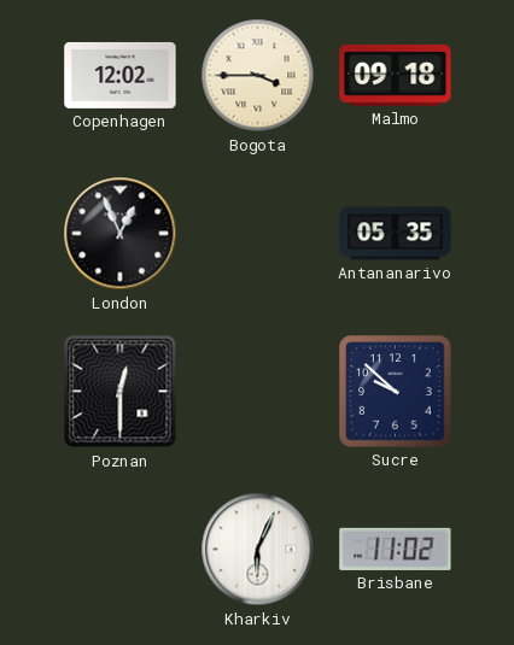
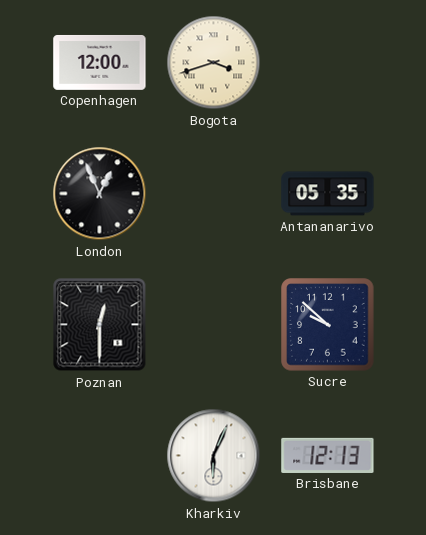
Copenhagen: 12:02 -> 12:00 (100, 62)
Bogota: 3:45 -> 3:42 (214, 63)
Malmo: 09:18 -> none (396, 75)
Brisbane: 11:02 -> 12:13 (328, 455)
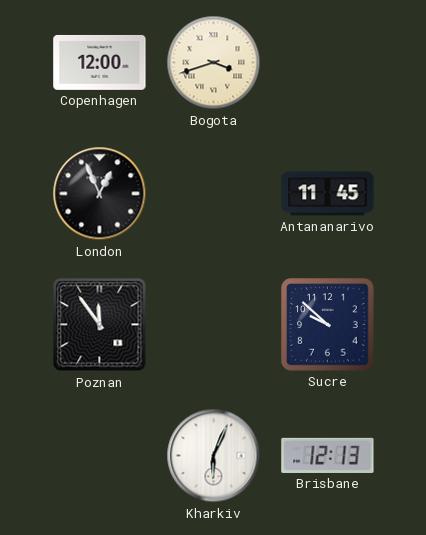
Antananarivo: 05:35 -> 11:45 (328, 194)
Poznan: 12:30 -> 11:54 (100, 325)
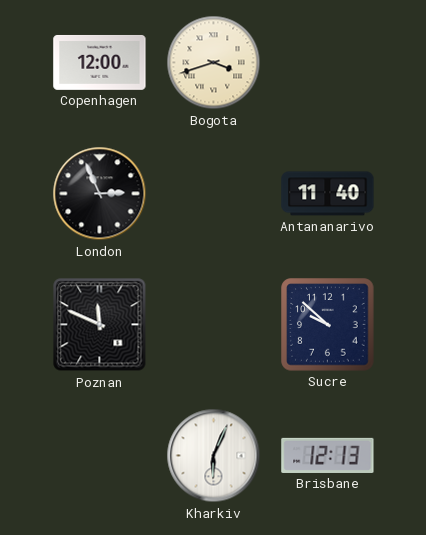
London: 12:56 -> 2:56 (100, 194)
Antananarivo: 11:45 -> 11:40 (328, 194)
Poznan: 11:54 -> 11:49 (100, 325)
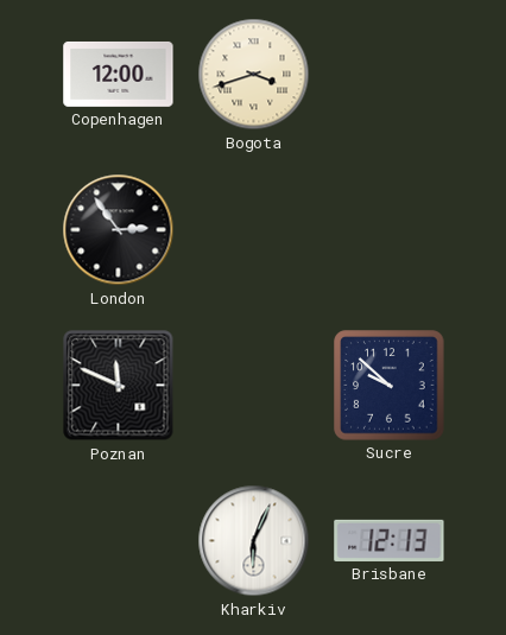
London: 2:56 -> 2:54 (119, 230)
Antananarivo: 11:40 -> none (328, 194)
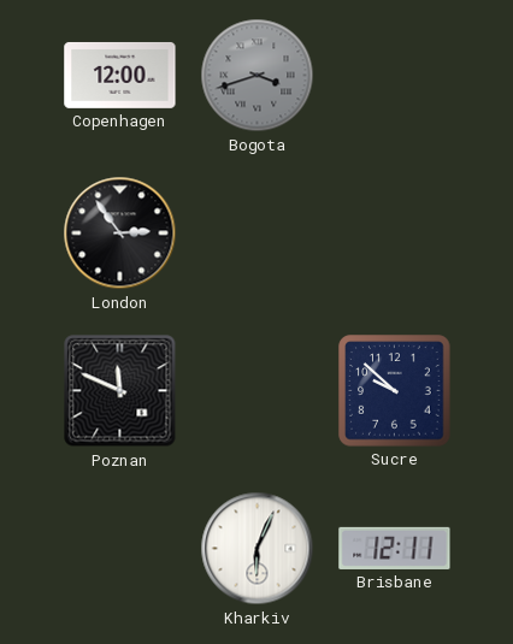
Bogota dial: cream -> grey (258, 76)
Brisbane: 12:13 -> 12:11 (395, 548)
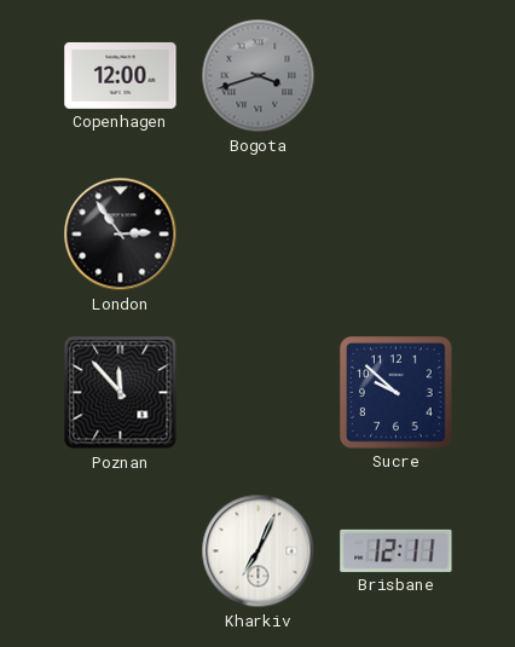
Poznan: 11:49 -> 11:53 (121, 393)
Kharkiv: 6:04 -> 7:04 (259, 551)
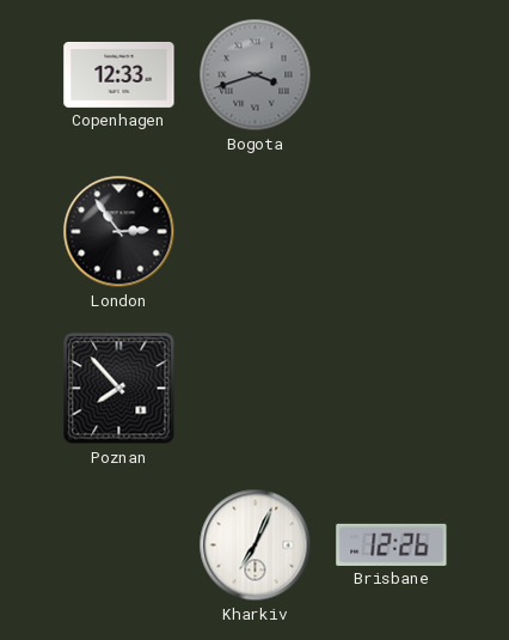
Copenhagen: 12:00 -> 12:33 (119, 74)
Poznan: 11:53 -> 7:53 (119, 389)
Sucre: 9:52 -> none (397, 393)
Brisbane: 12:11 -> 12:26 (392, 544)
